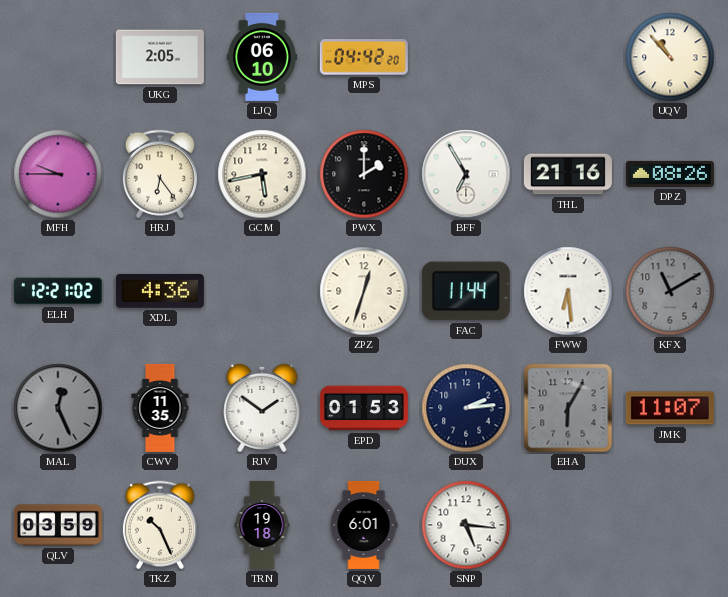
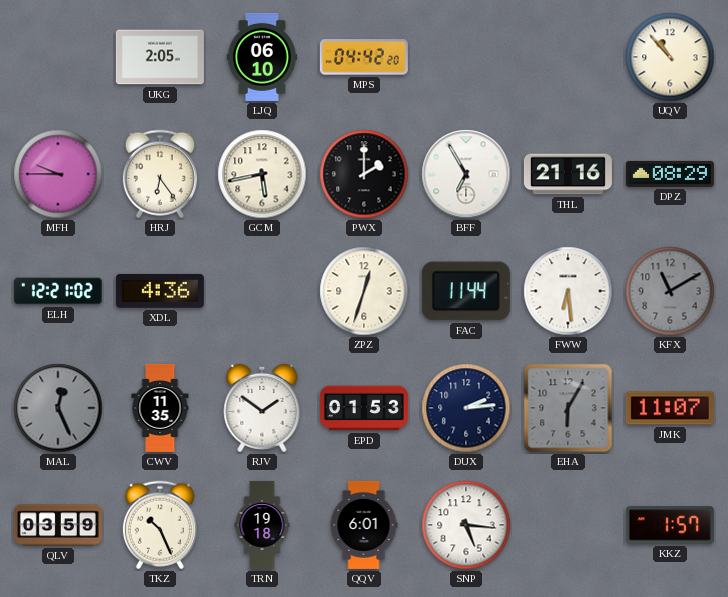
DPZ: 08:26 -> 08:29 (670, 174)
KKZ: none -> 1:57 (670, 525)
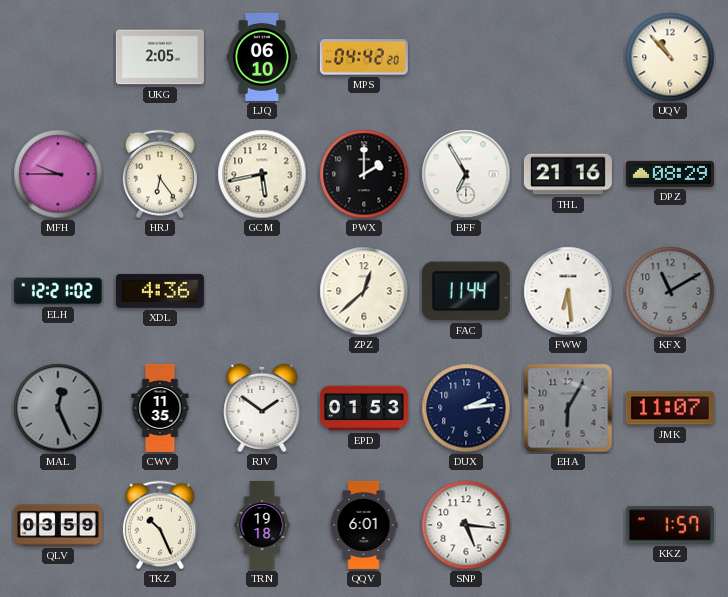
ZPZ: 12:33 -> 12:38 (364, 291)
